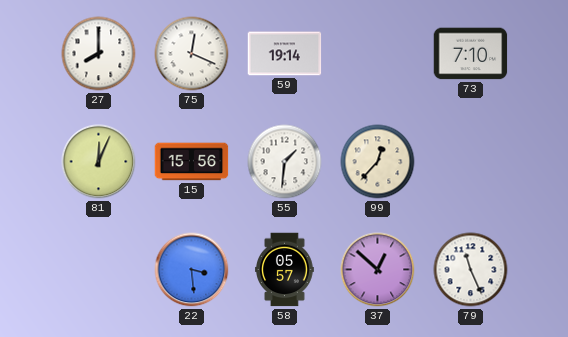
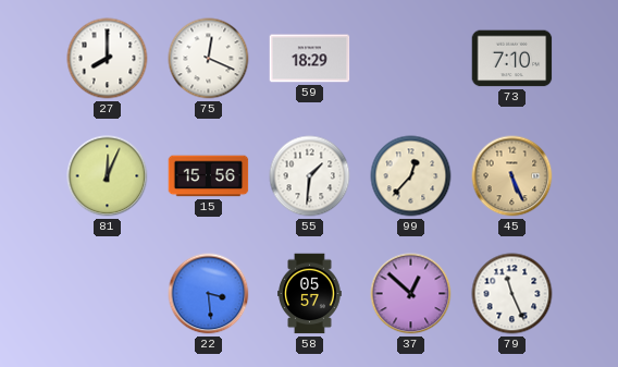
59: 19:14 -> 18:29 (310, 59)
45: none -> 5:26 (512, 176)
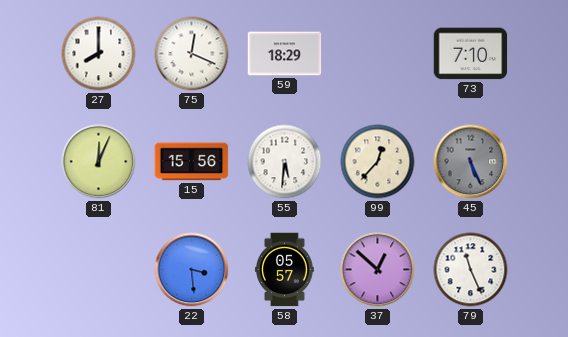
55: 1:31 -> 5:31 (285, 162)
45 dial: champagne -> grey (471, 162)
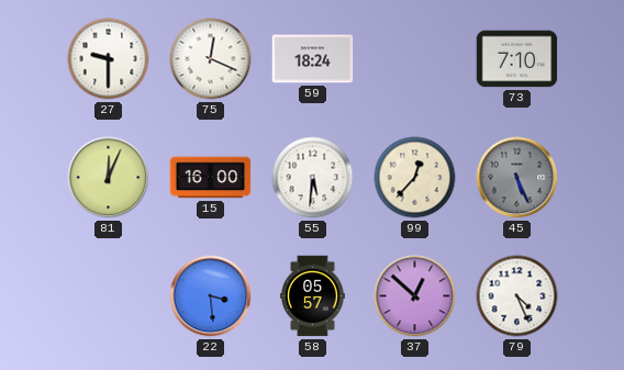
27: 8:00 -> 9:30 (109, 59)
59: 18:29 -> 18:24 (313, 59)
15: 15:56 -> 16:00 (211, 178)
79: 11:26 -> 4:26 (517, 296)
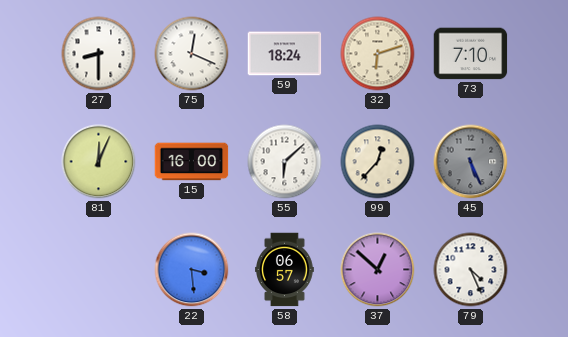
27: 9:30 -> 8:30 (99, 54)
32: none -> 6:12 (378, 54)
55: 5:31 -> 6:08 (285, 162)
58: 05:57 -> 06:57 (285, 270)
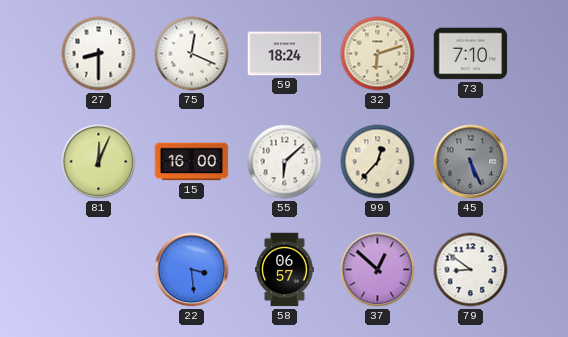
79: 4:26 -> 8:51 (471, 270)
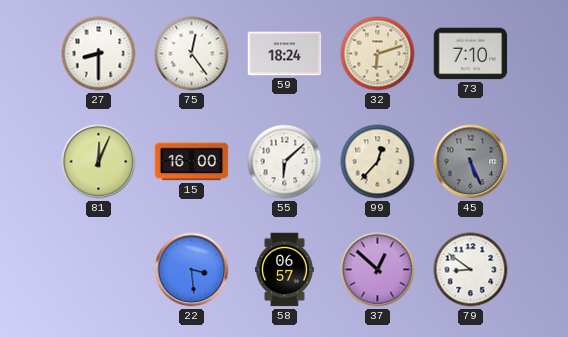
75: 12:19 -> 12:24 (192, 54)
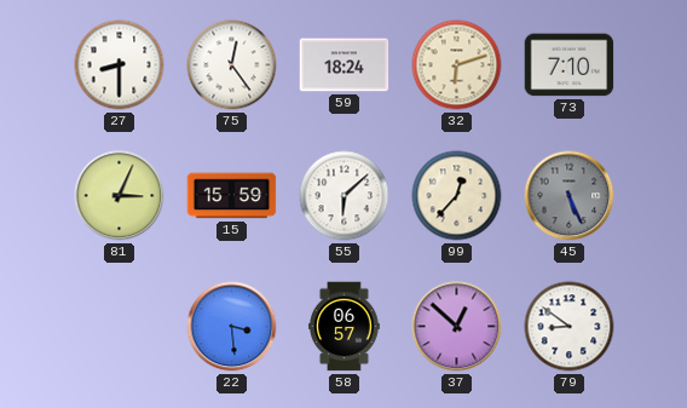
81: 12:04 -> 3:04 (120, 196)
15: 16:00 -> 15:59 (232, 196)
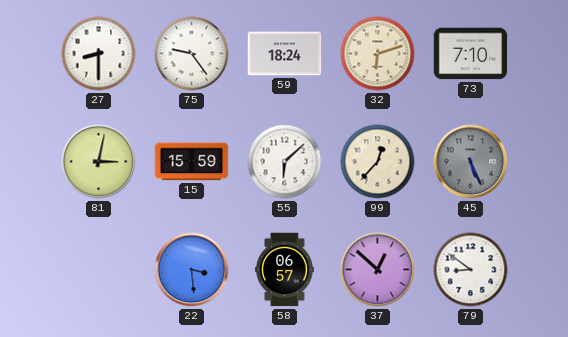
75: 12:24 -> 9:24 (192, 54)
81: 3:04 -> 3:02 (99, 162)
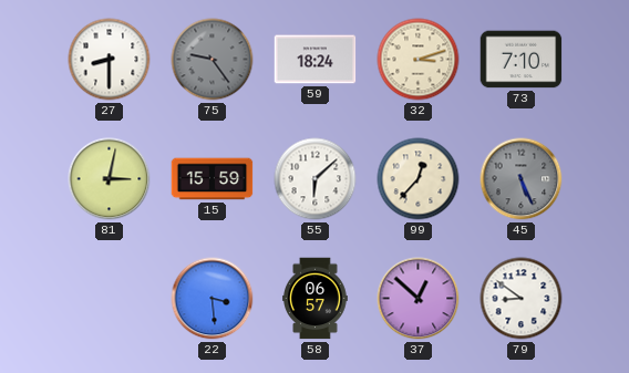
75 dial: white -> grey (213, 60)
32: 6:12 -> 3:12 (419, 60)
